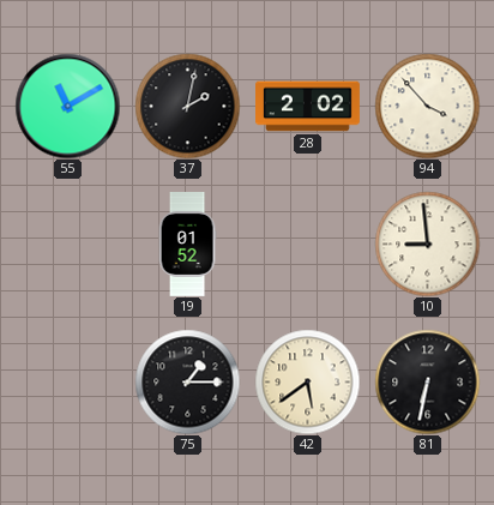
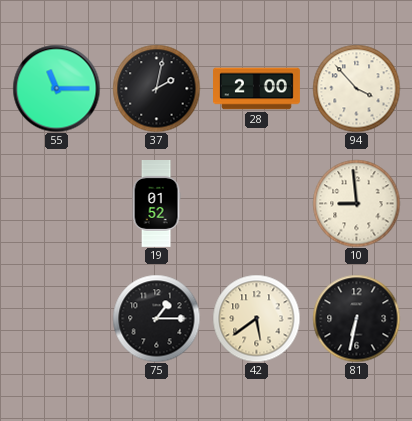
55: 11:10 -> 11:15 (56, 88)
28: 2:02 -> 2:00 (257, 89)
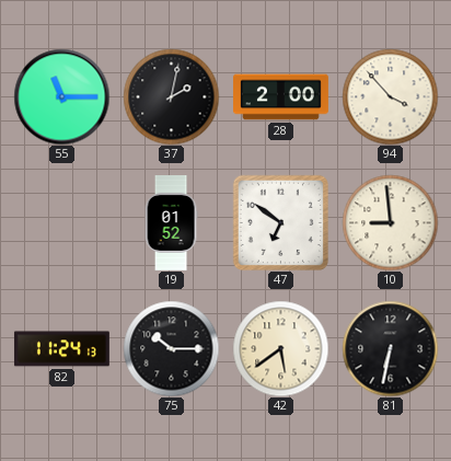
47: none -> 6:51 (280, 222)
82: none -> 11:24 (61, 349)
75: 1:15 -> 10:15 (171, 348)
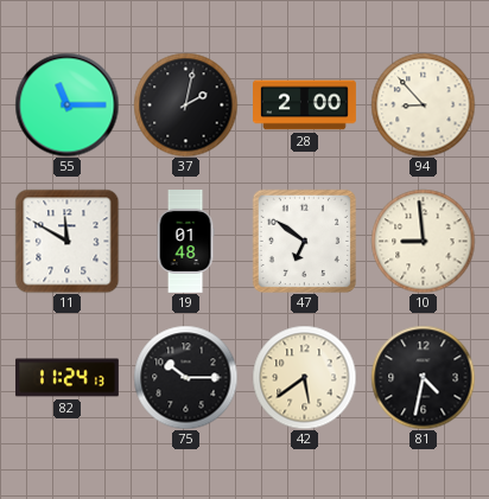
94: 3:53 -> 8:53 (423, 104)
11: none -> 11:50 (66, 241)
19: 01:52 -> 01:48 (185, 242)
81: 6:32 -> 4:32 (423, 377)
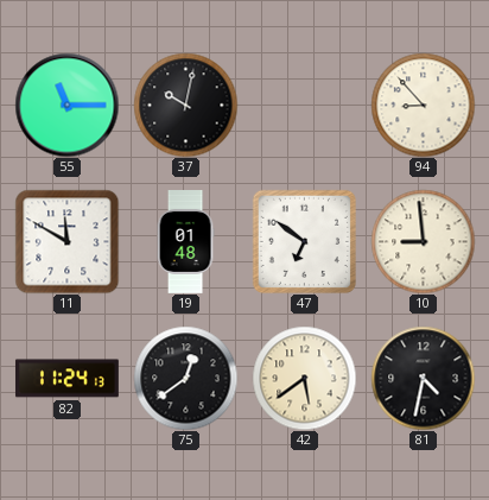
37: 2:02 -> 10:02 (185, 105)
28: 2:00 -> none (305, 105)
75: 10:15 -> 12:39 (185, 378)
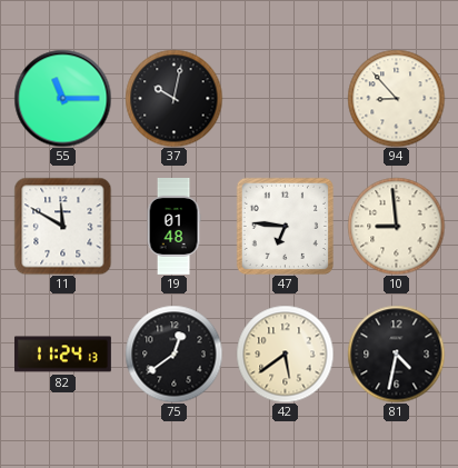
47: 6:51 -> 6:46 (285, 226)
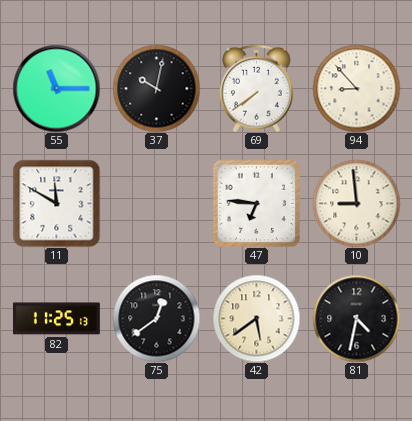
69: none -> 7:39 (257, 88)
19: 01:48 -> none (173, 227)
82: 11:24 -> 11:25 (56, 319)
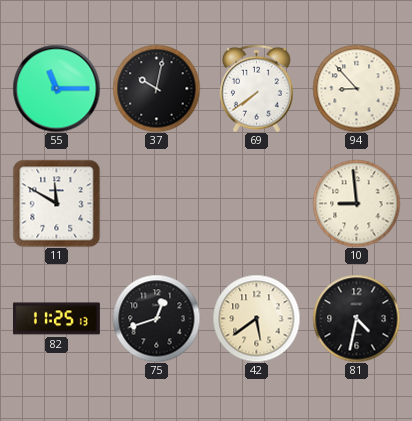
47: 6:46 -> none (256, 203)
75: 12:39 -> 12:42 (156, 318)
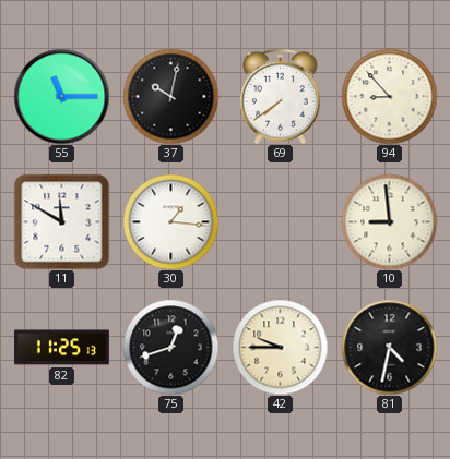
30: none -> 1:16 (170, 221)
42: 5:39 -> 9:45 (280, 347)
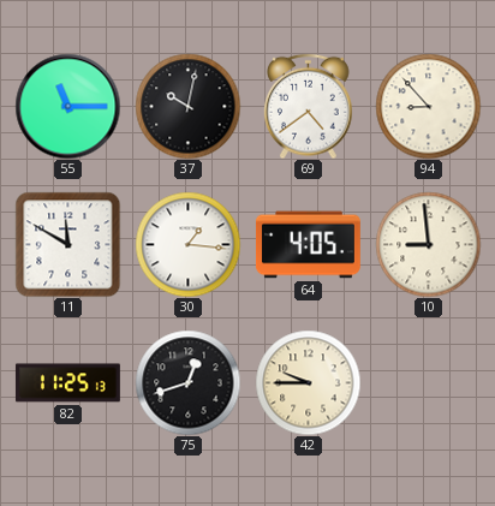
69: 7:39 -> 4:39 (309, 106)
64: none -> 4:05 (308, 245)
81: 4:32 -> none (389, 347)
